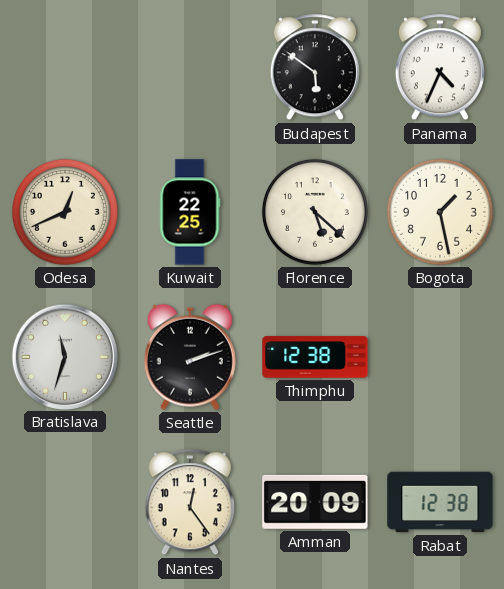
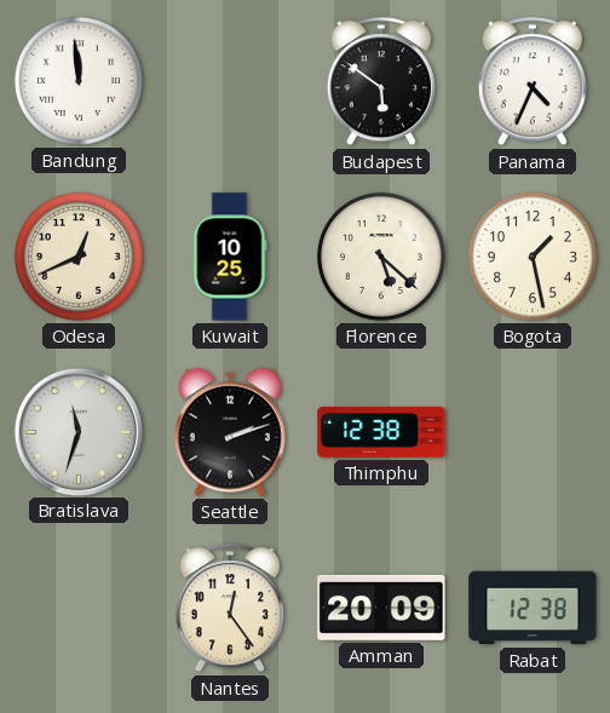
Bandung: none -> 11:59 (79, 81)
Kuwait: 22:25 -> 10:25 (230, 257)
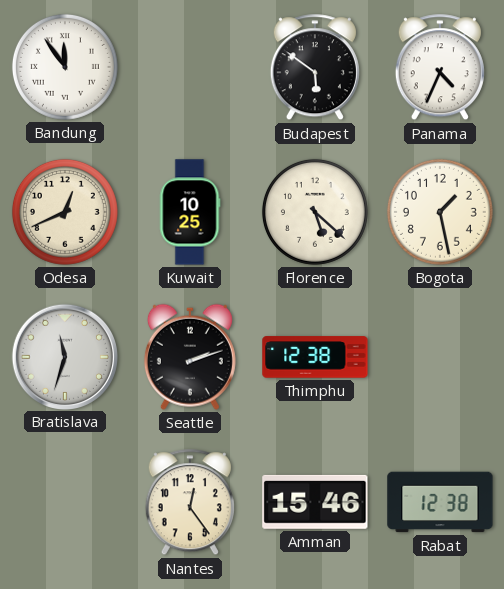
Bandung: 11:59 -> 11:54 (65, 67)
Amman: 20:09 -> 15:46 (315, 502)
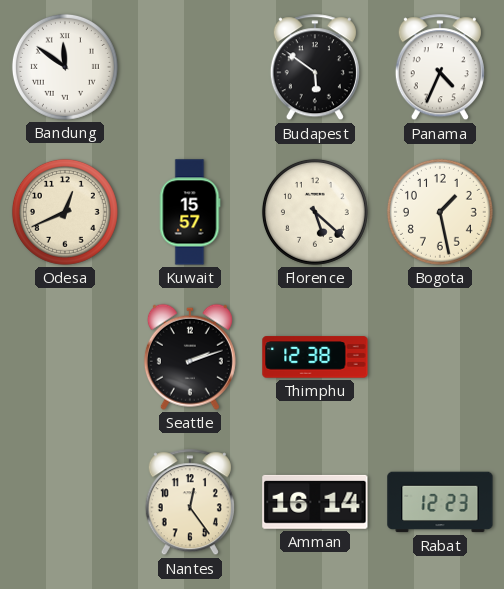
Bandung: 11:54 -> 11:51 (65, 67)
Kuwait: 10:25 -> 15:57 (190, 212)
Bratislava: 11:33 -> none (64, 356)
Amman: 15:46 -> 16:14 (315, 502)
Rabat: 12:38 -> 12:23 (440, 502)
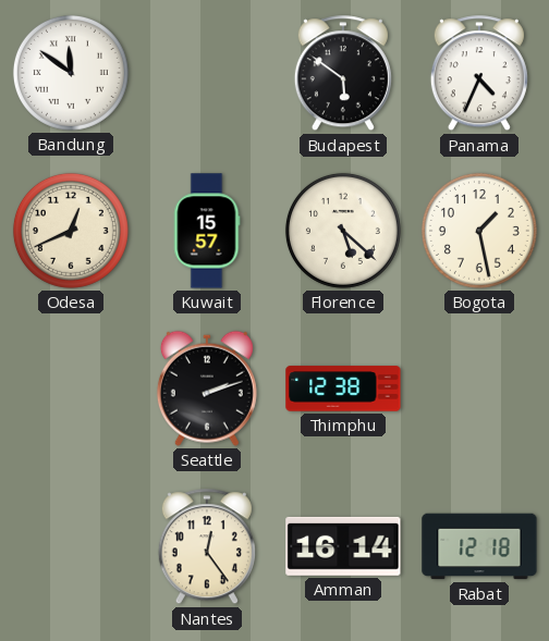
Rabat: 12:23 -> 12:18 (479, 546)
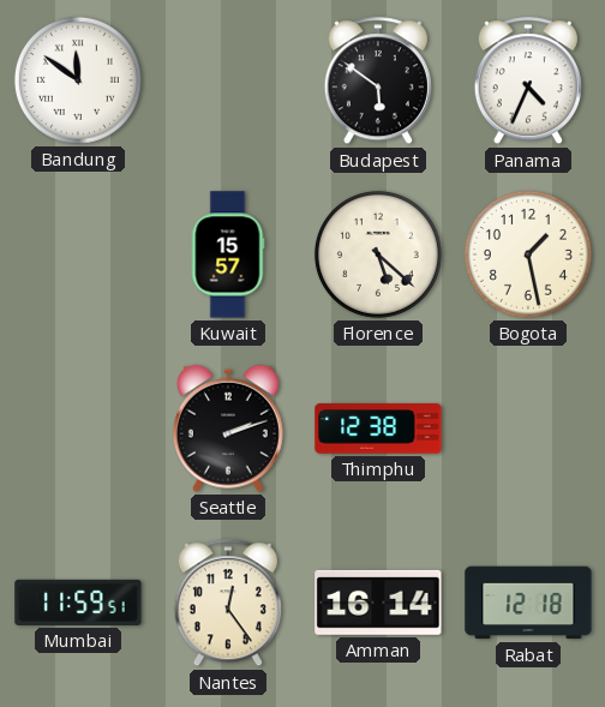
Odesa: 12:41 -> none (71, 231)
Mumbai: none -> 11:59 (78, 603)
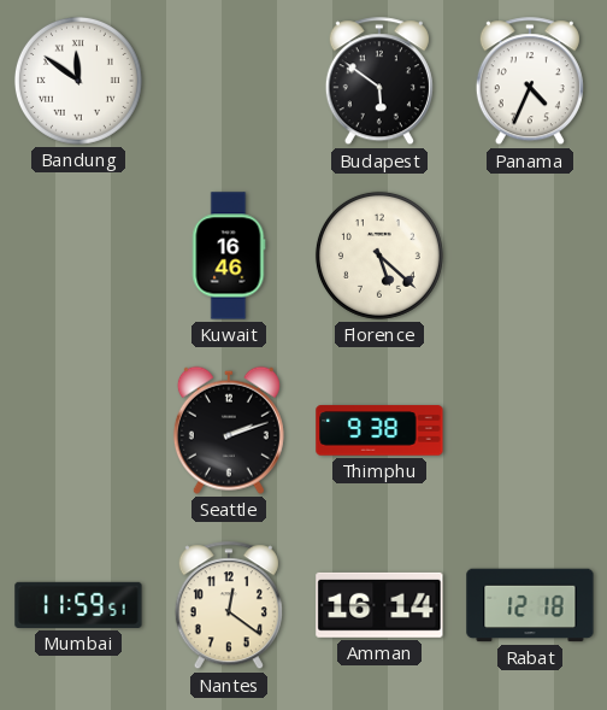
Kuwait: 15:57 -> 16:46 (229, 256)
Bogota: 1:28 -> none (528, 254)
Thimphu: 12:38 -> 9:38 (379, 430)
Nantes: 12:24 -> 12:21 (229, 606)
